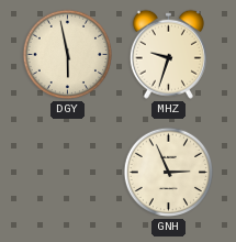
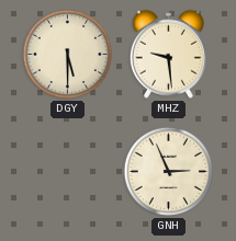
DGY: 5:58 -> 5:30 (68, 55)
MHZ: 9:33 -> 9:29 (168, 54)
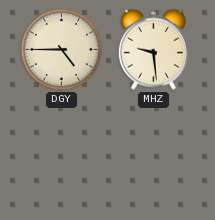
DGY: 5:30 -> 4:45 (62, 50)
GNH: 2:56 -> none (169, 172)
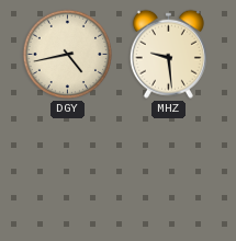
DGY: 4:45 -> 4:43 (68, 55)
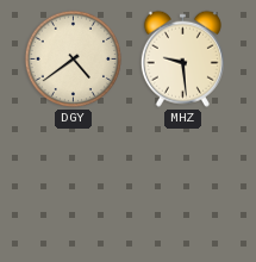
DGY: 4:43 -> 4:39 (74, 60)
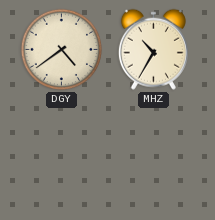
MHZ: 9:29 -> 10:35 (153, 49)
